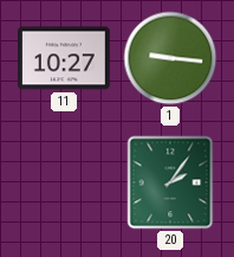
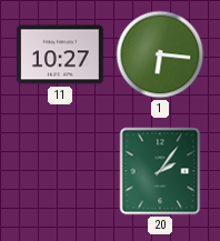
1: 9:16 -> 6:16 (160, 54)
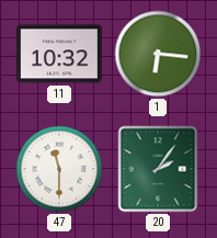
11: 10:27 -> 10:32 (60, 54)
47: none -> 11:30 (59, 169)
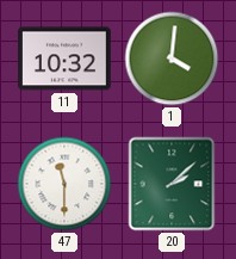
1: 6:16 -> 4:01 (172, 58)
20: 2:06 -> 2:08 (172, 184)
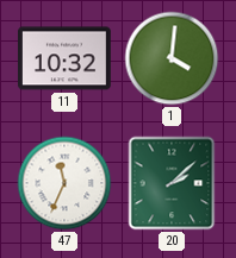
47: 11:30 -> 11:34 (64, 183)
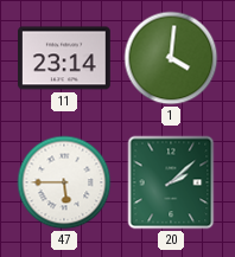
11: 10:32 -> 23:14 (65, 58)
47: 11:34 -> 5:45 (64, 182)
